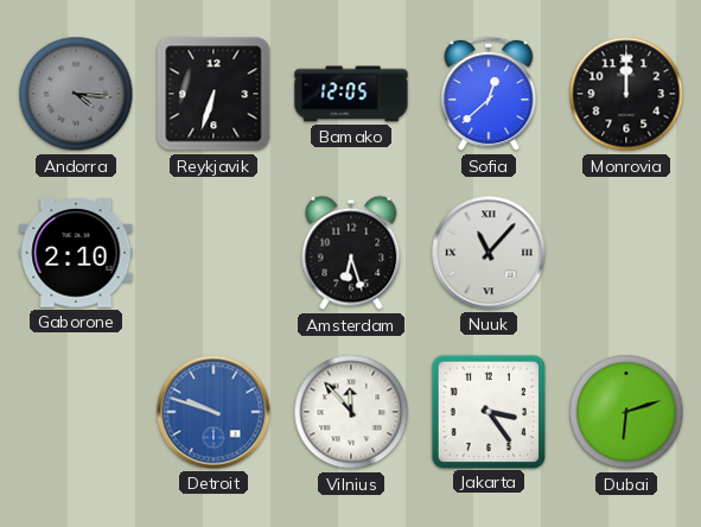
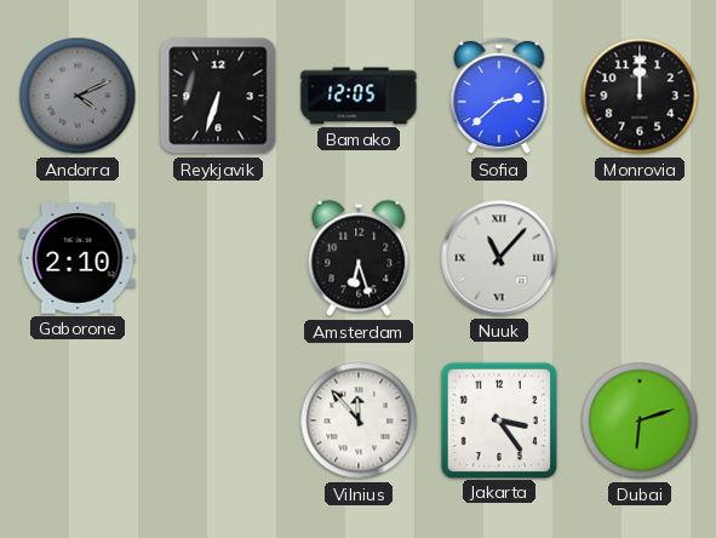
Andorra: 4:16 -> 4:11 (78, 96)
Sofia: 12:38 -> 2:38 (499, 96)
Detroit: 9:48 -> none (214, 412)
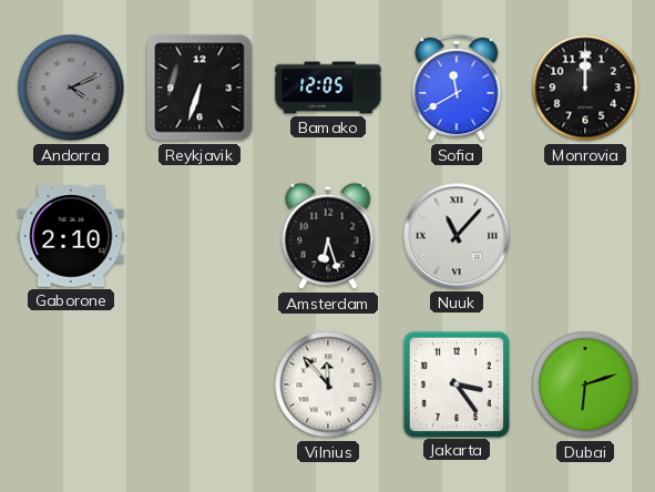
Sofia: 2:38 -> 11:40 (457, 88)
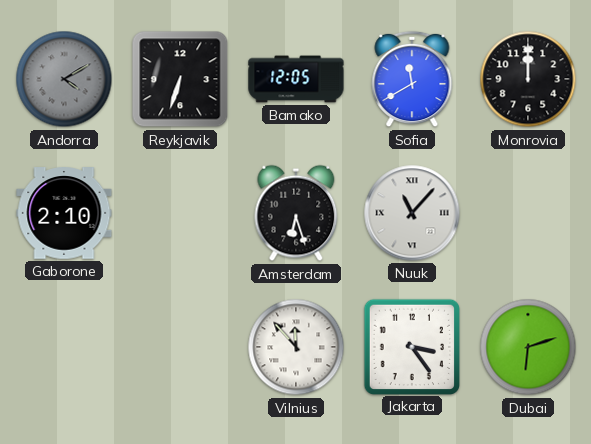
Andorra: 4:11 -> 4:10 (64, 79)
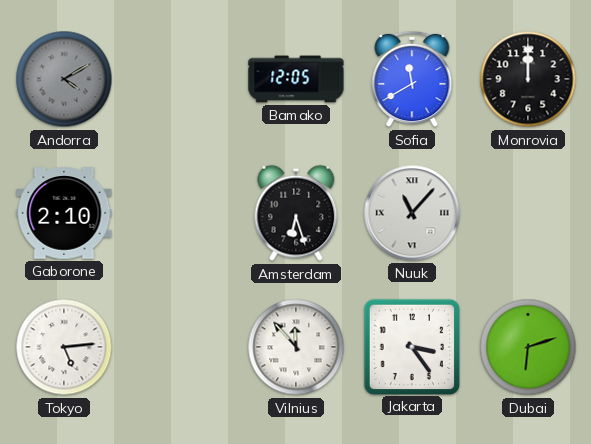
Reykjavik: 6:33 -> none (180, 79)
Tokyo: none -> 5:14 (64, 347)
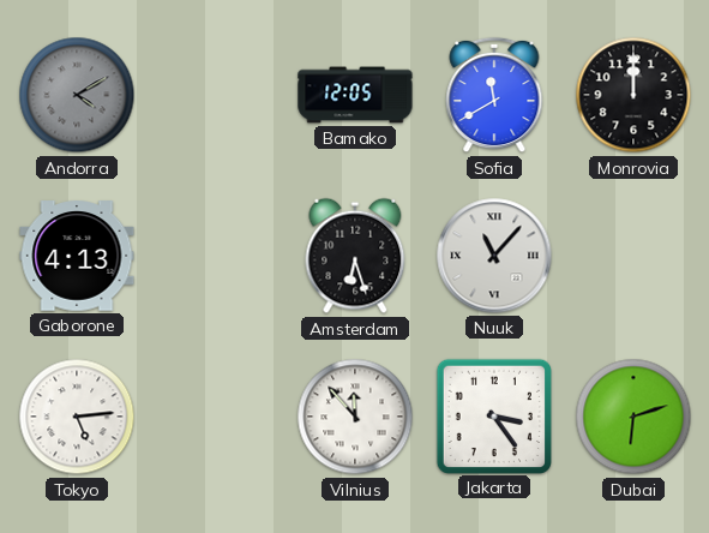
Gaborone: 2:10 -> 4:13 (77, 256)
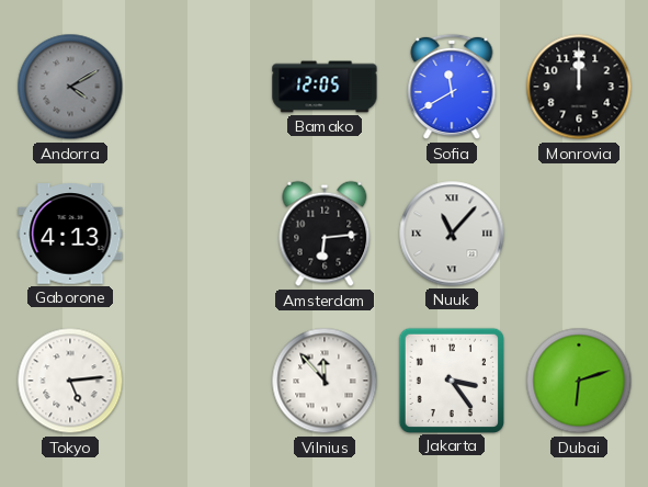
Amsterdam: 6:27 -> 6:14 (325, 234)
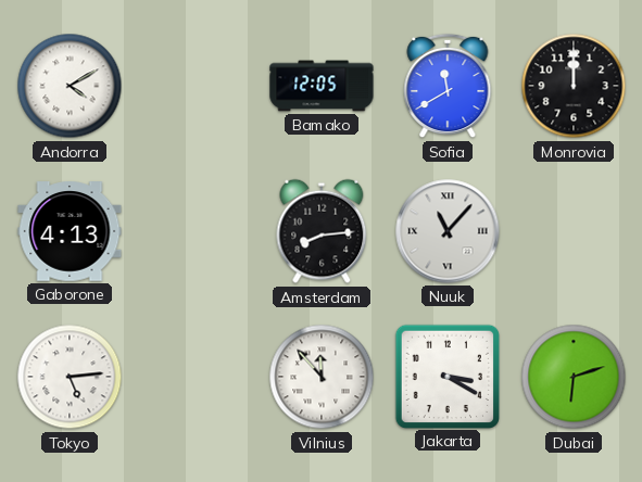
Andorra dial: grey -> white (70, 86)
Amsterdam: 6:14 -> 8:14 (322, 231)
Jakarta: 3:24 -> 3:20 (446, 376)
